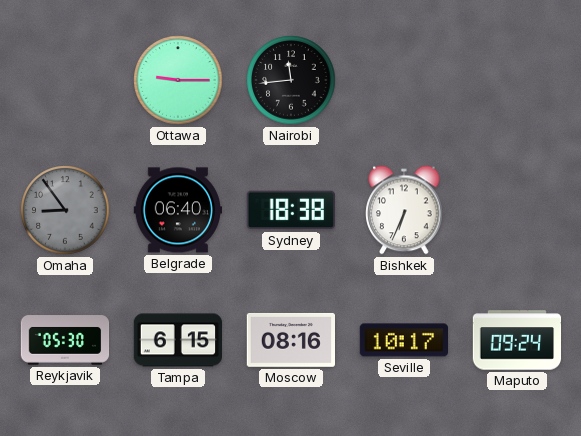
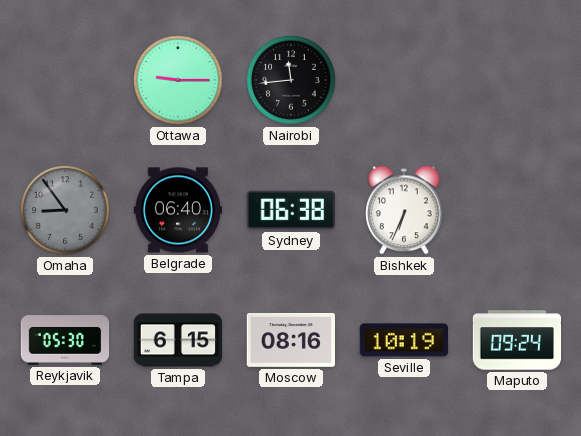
Sydney: 18:38 -> 06:38 (291, 210)
Seville: 10:17 -> 10:19 (403, 340)
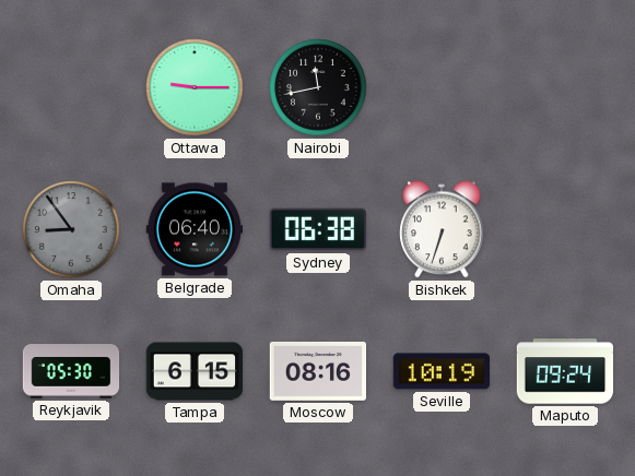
Nairobi: 11:44 -> 11:43 (318, 87)
Bishkek: 6:34 -> 6:33 (442, 229)
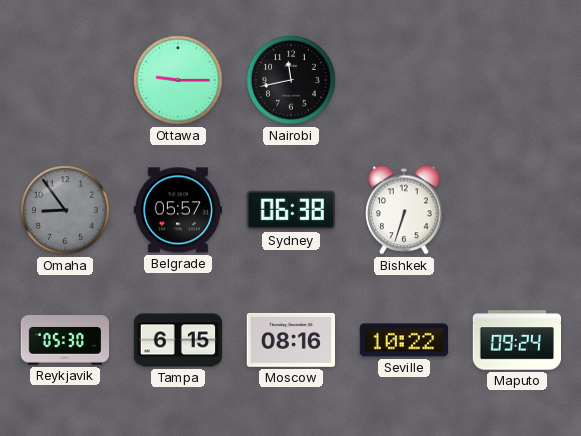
Belgrade: 06:40 -> 05:57 (177, 210)
Seville: 10:19 -> 10:22 (403, 340)
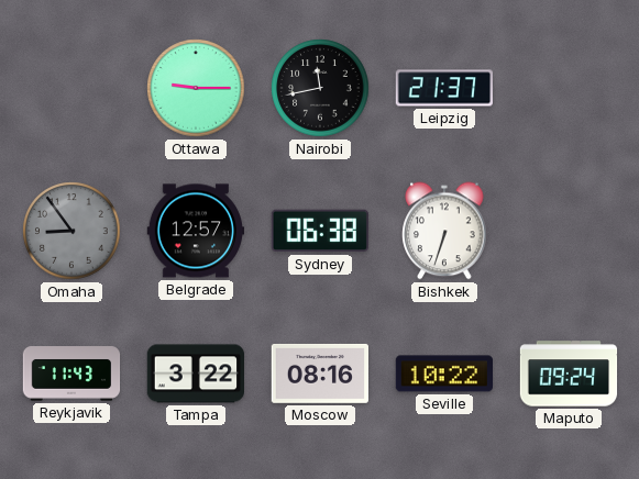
Leipzig: none -> 21:37 (443, 88)
Belgrade: 05:57 -> 12:57 (195, 231)
Reykjavik: 05:30 -> 11:43 (71, 374)
Tampa: 6:15 -> 3:22 (195, 374)
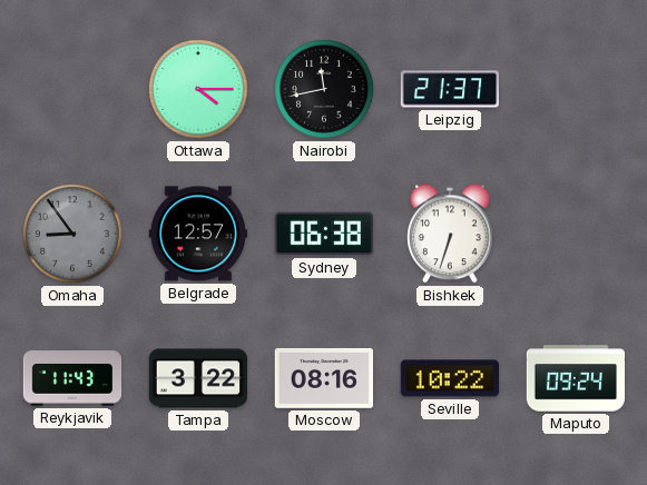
Ottawa: 9:15 -> 4:15 (198, 89)
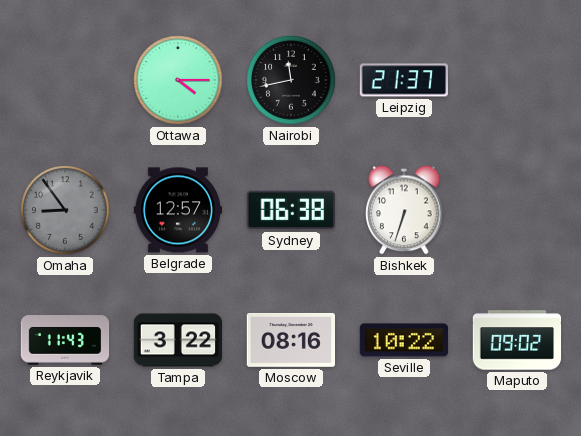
Maputo: 09:24 -> 09:02 (517, 340)
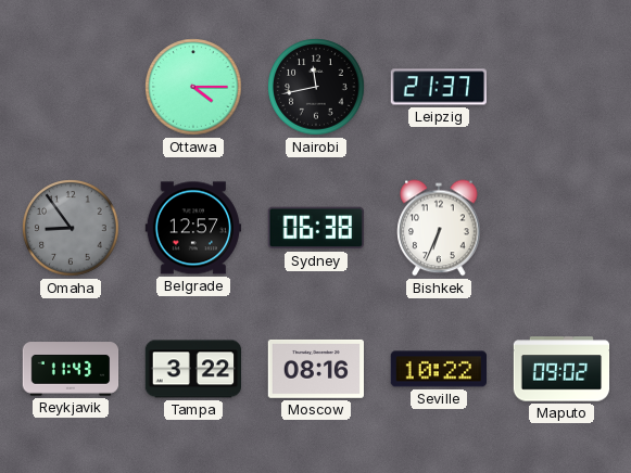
Bishkek: 6:33 -> 6:34 (439, 228)
